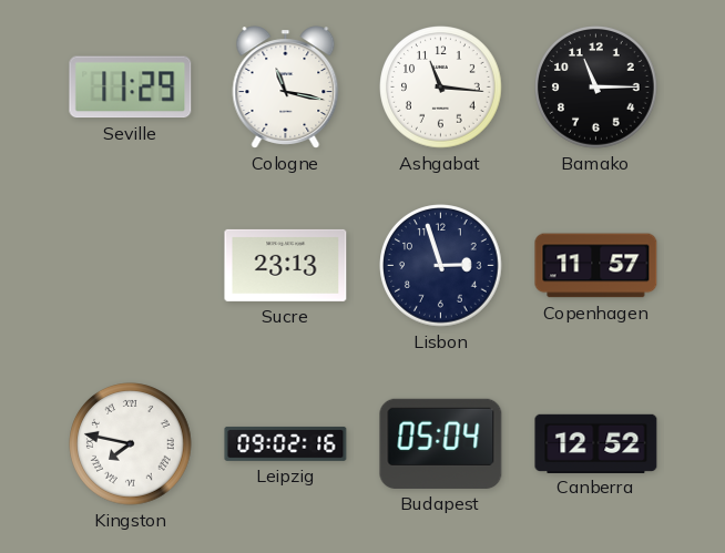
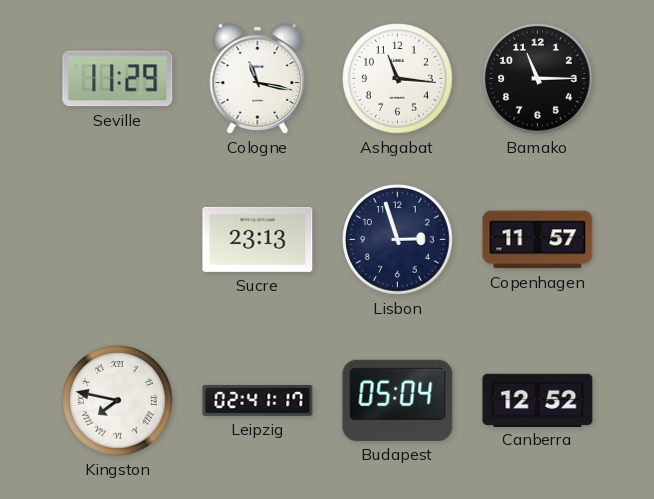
Leipzig: 09:02 -> 02:41 (258, 400)
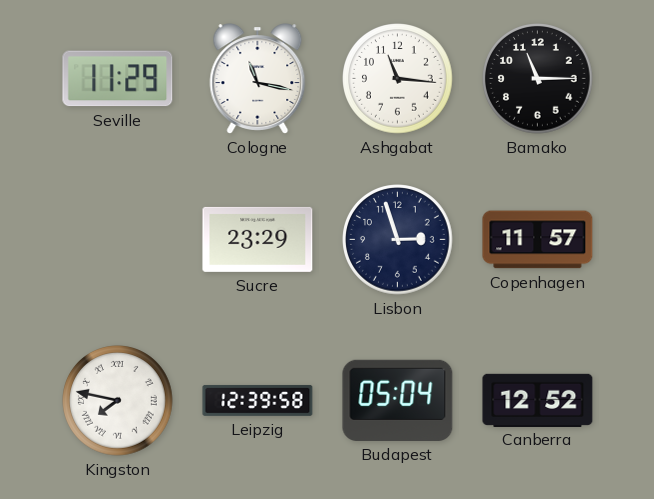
Sucre: 23:13 -> 23:29 (258, 239)
Leipzig: 02:41 -> 12:39 (258, 400)
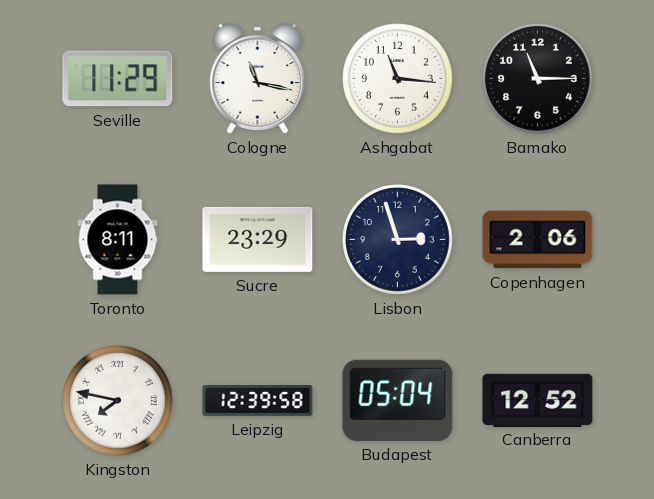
Toronto: none -> 8:11 (118, 240)
Copenhagen: 11:57 -> 2:06 (538, 240)
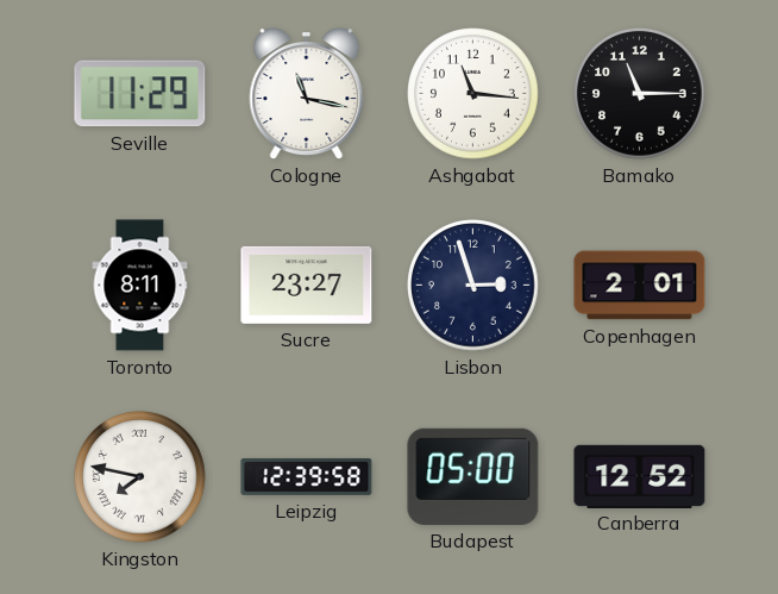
Sucre: 23:29 -> 23:27 (307, 285)
Copenhagen: 2:06 -> 2:01 (640, 286)
Budapest: 05:04 -> 05:00 (473, 476)
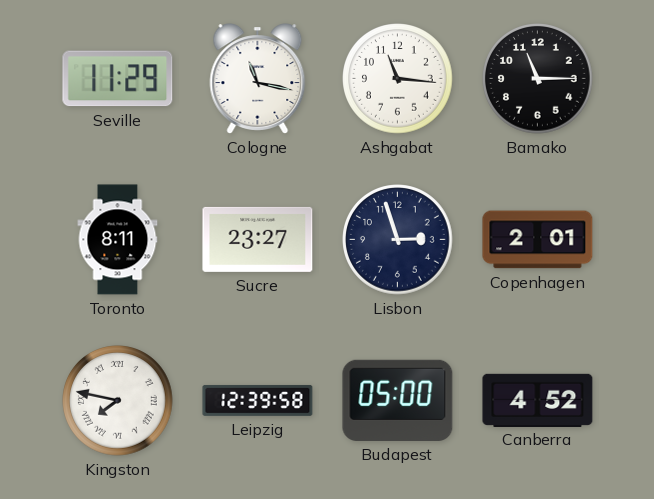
Canberra: 12:52 -> 4:52 (538, 400)
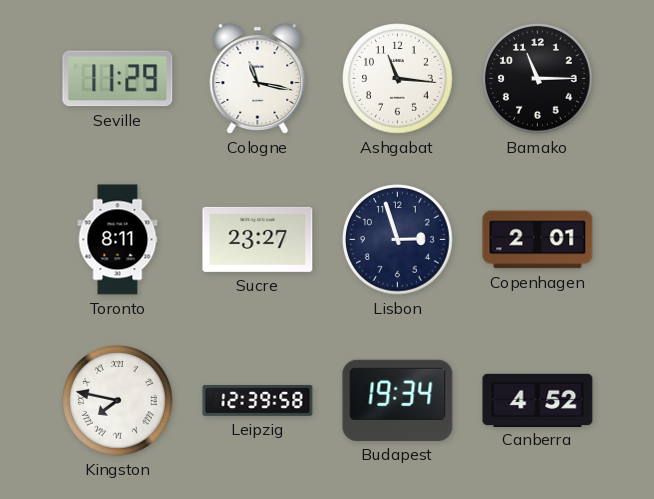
Budapest: 05:00 -> 19:34 (398, 400)
